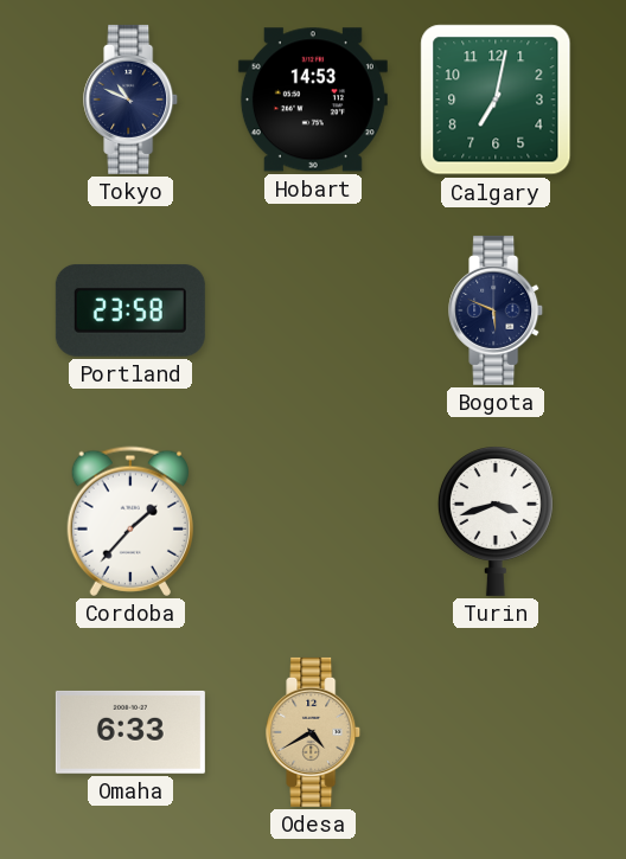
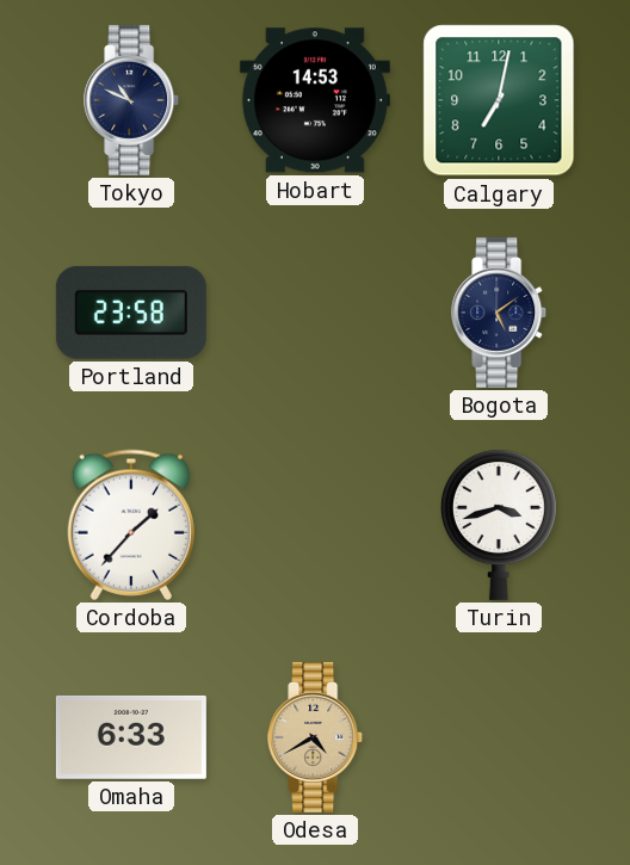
Bogota: 5:49 -> 5:09 (500, 313)
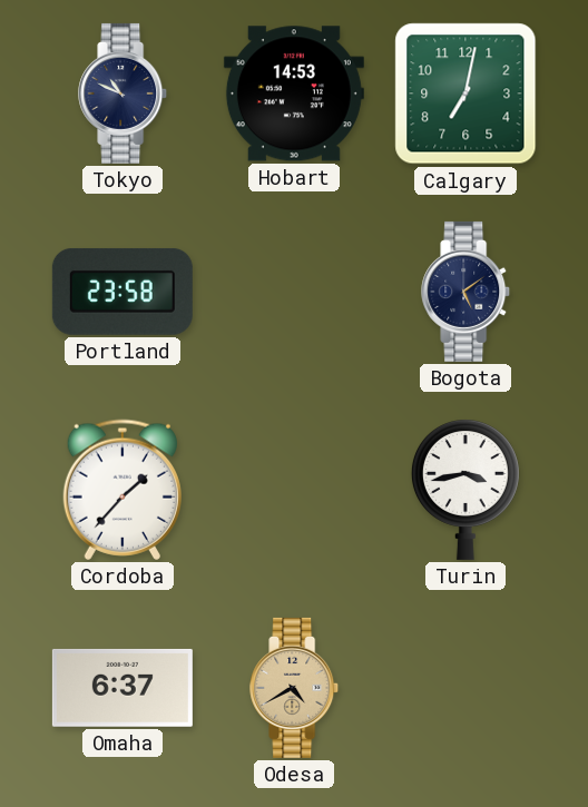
Turin: 3:42 -> 3:43 (465, 490)
Omaha: 6:33 -> 6:37 (122, 688)
